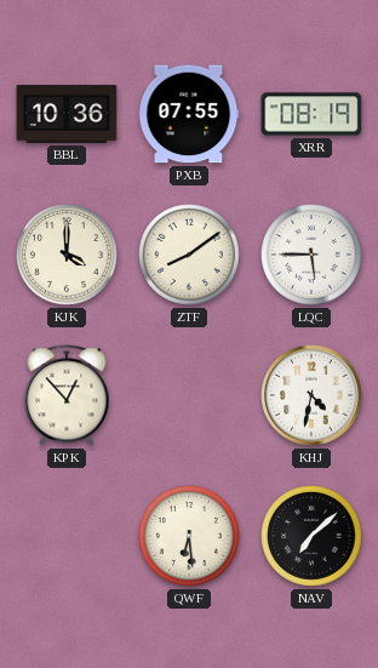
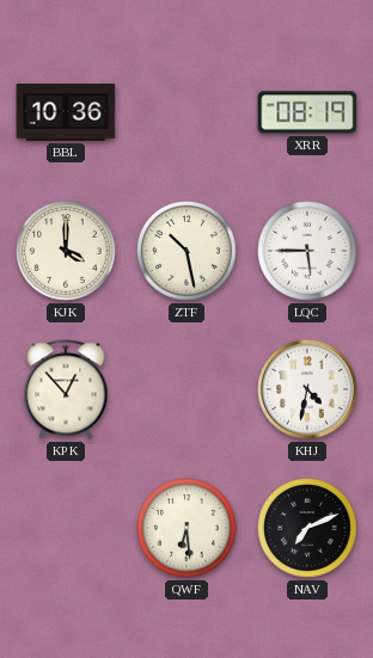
PXB: 07:55 -> none (189, 114)
ZTF: 8:09 -> 10:28 (186, 251)
NAV: 7:08 -> 7:11 (307, 528)
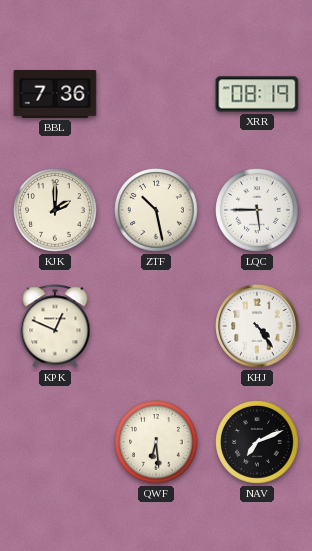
BBL: 10:36 -> 7:36 (55, 95)
KJK: 4:00 -> 2:00 (55, 210)
KPK: 12:53 -> 12:49 (55, 326)
KHJ: 4:32 -> 4:24 (257, 326)
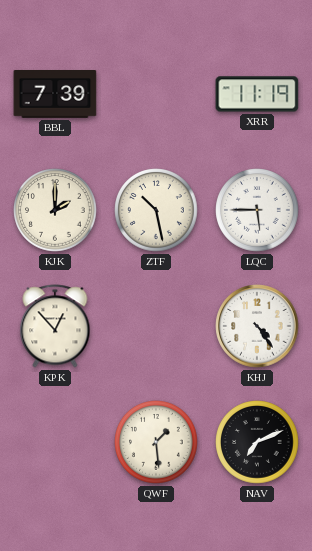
BBL: 7:36 -> 7:39 (55, 95)
XRR: 08:19 -> 11:19 (257, 94)
KPK: 12:49 -> 12:53 (55, 326)
QWF: 6:29 -> 1:29 (156, 442)
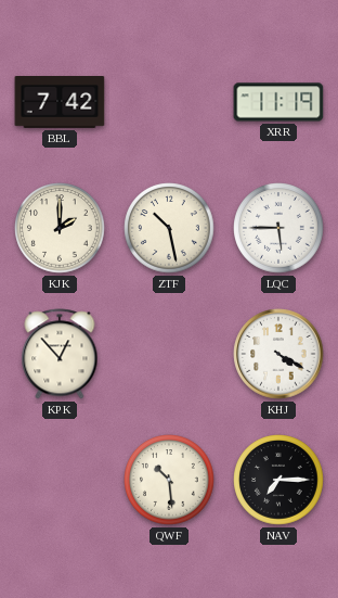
BBL: 7:39 -> 7:42 (60, 103)
KHJ: 4:24 -> 4:20 (278, 354)
QWF: 1:29 -> 10:29 (169, 480)
NAV: 7:11 -> 7:15 (278, 480)
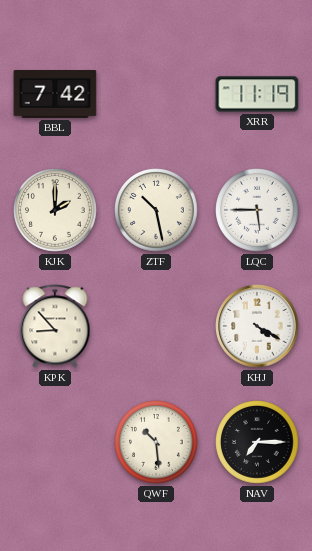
KPK: 12:53 -> 8:53 (55, 326)
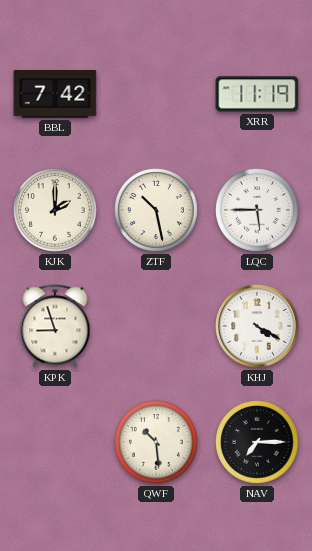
KPK: 8:53 -> 8:57 (55, 326)
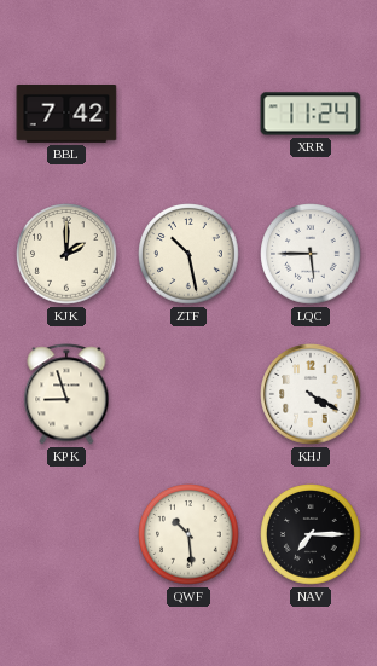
XRR: 11:19 -> 11:24 (311, 114)
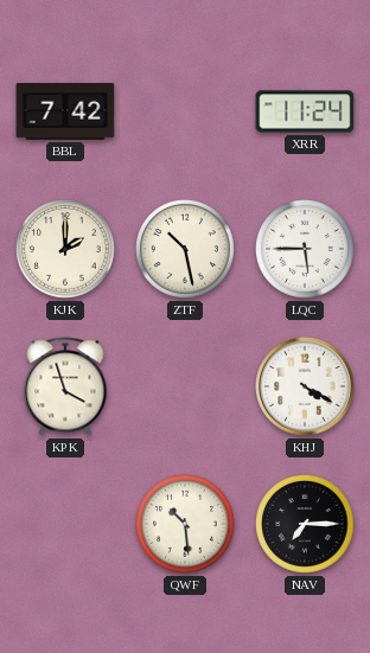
KPK: 8:57 -> 3:57 (65, 386)
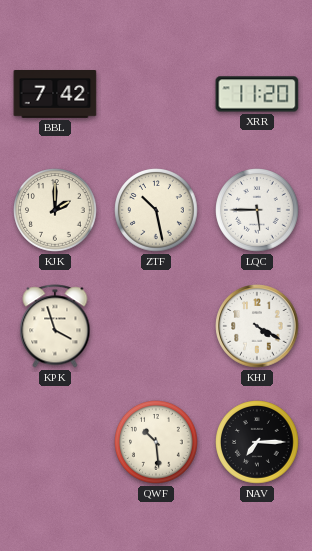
XRR: 11:24 -> 11:20 (257, 94)
